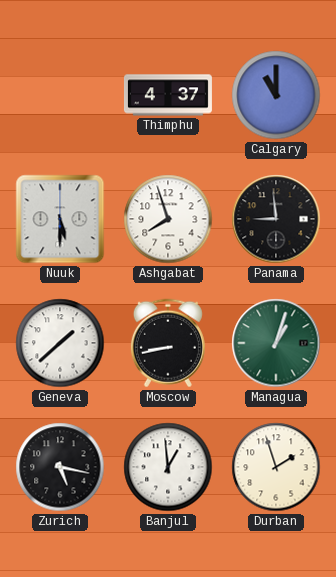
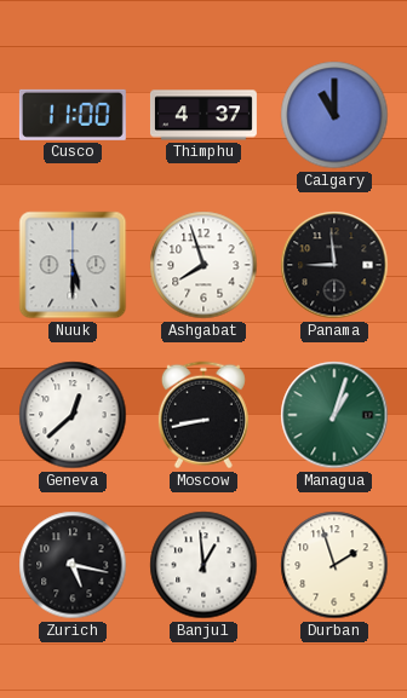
Cusco: none -> 11:00 (73, 115)
Geneva: 1:38 -> 12:38 (73, 415)
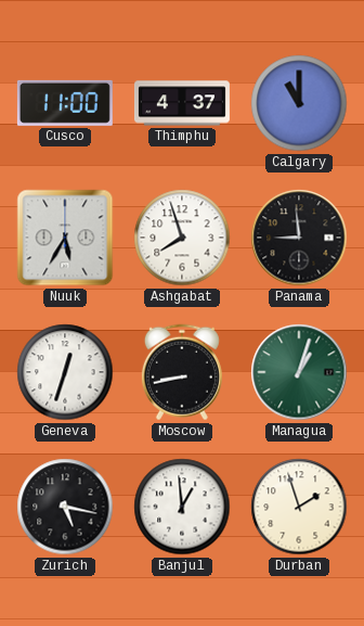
Nuuk: 5:30 -> 5:35 (65, 238)
Geneva: 12:38 -> 12:33 (65, 372)
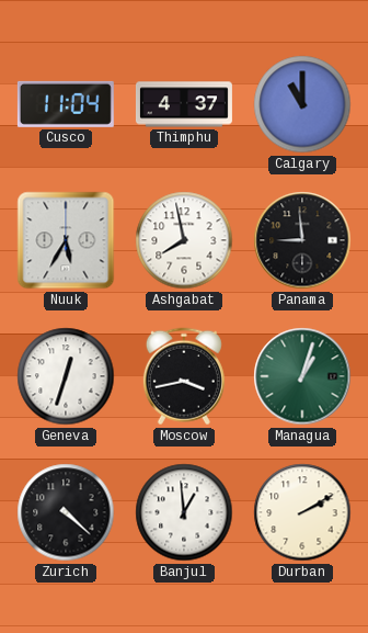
Cusco: 11:00 -> 11:04 (66, 104)
Ashgabat: 7:57 -> 7:58 (184, 240)
Moscow: 8:43 -> 3:43 (184, 376)
Zurich: 5:17 -> 4:22 (66, 512)
Durban: 1:57 -> 2:10 (302, 512)
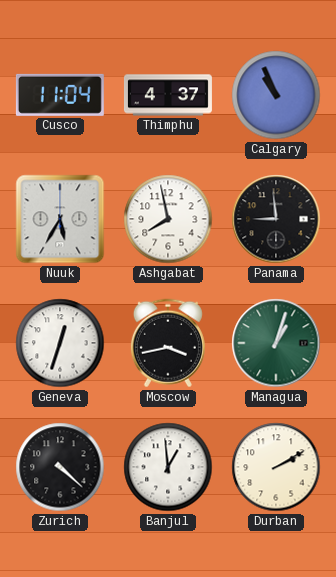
Calgary: 11:00 -> 10:56 (276, 95)
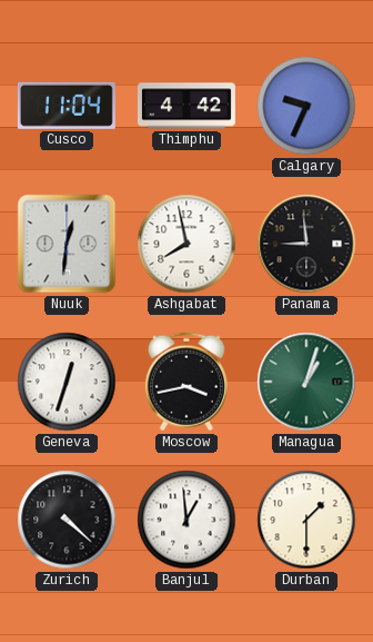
Thimphu: 4:37 -> 4:42 (186, 106)
Calgary: 10:56 -> 9:34 (306, 106)
Nuuk: 5:35 -> 12:31 (67, 244)
Durban: 2:10 -> 1:30 (306, 520)
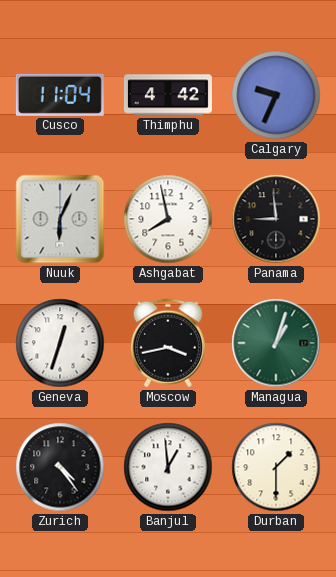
Nuuk: 12:31 -> 6:04 (60, 219)
Zurich: 4:22 -> 4:24 (60, 467)
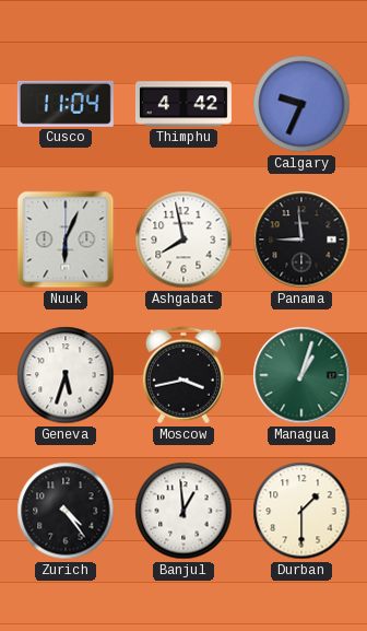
Geneva: 12:33 -> 5:33 (66, 375)
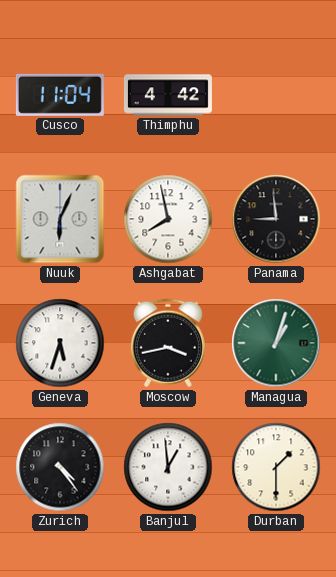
Calgary: 9:34 -> none (301, 104)
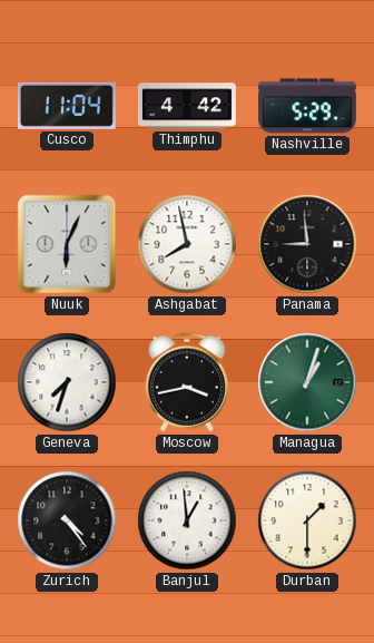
Nashville: none -> 5:29 (307, 106)
Geneva: 5:33 -> 7:33 (67, 382)
